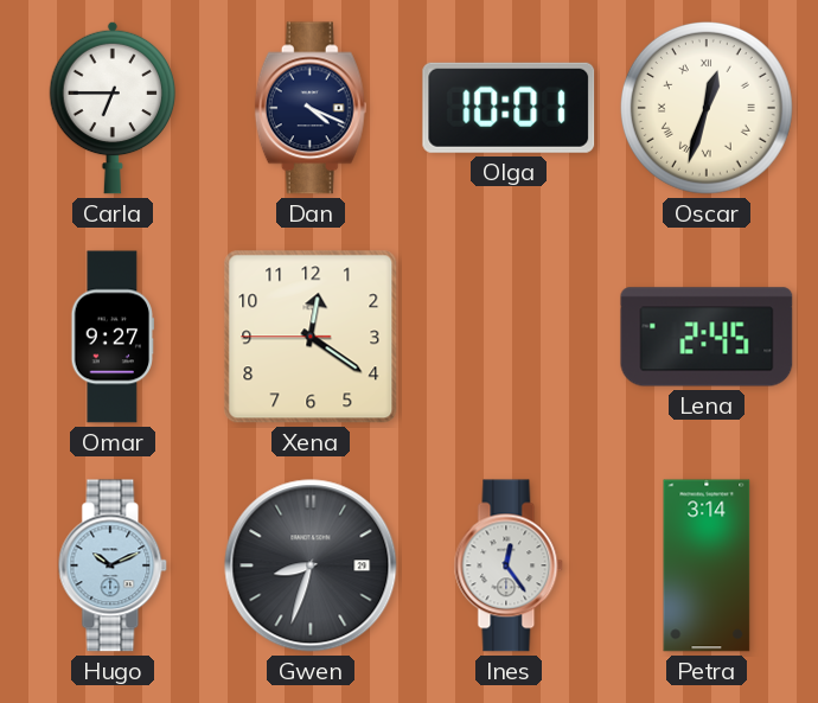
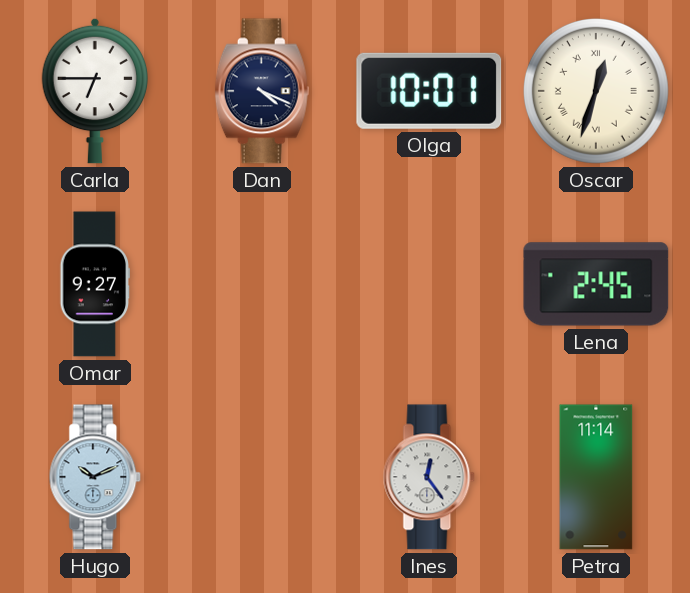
Xena: 12:20 -> none (311, 337)
Gwen: 8:33 -> none (311, 565)
Petra: 3:14 -> 11:14 (596, 477)
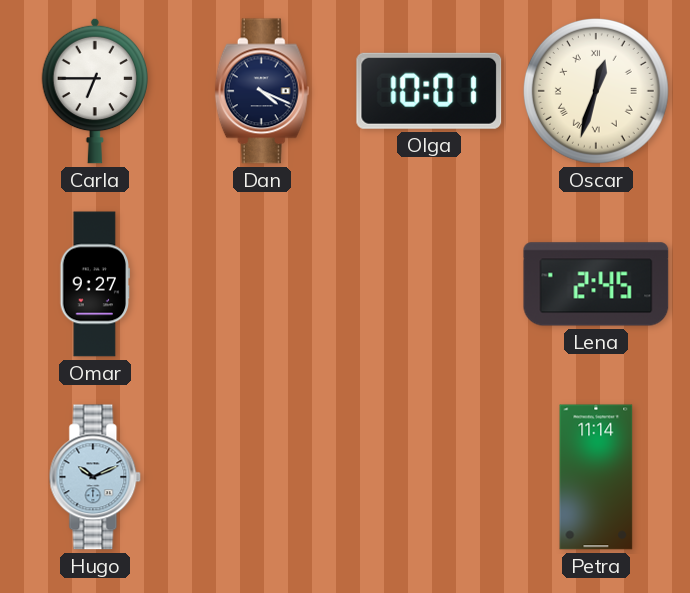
Ines: 12:24 -> none (429, 477)
